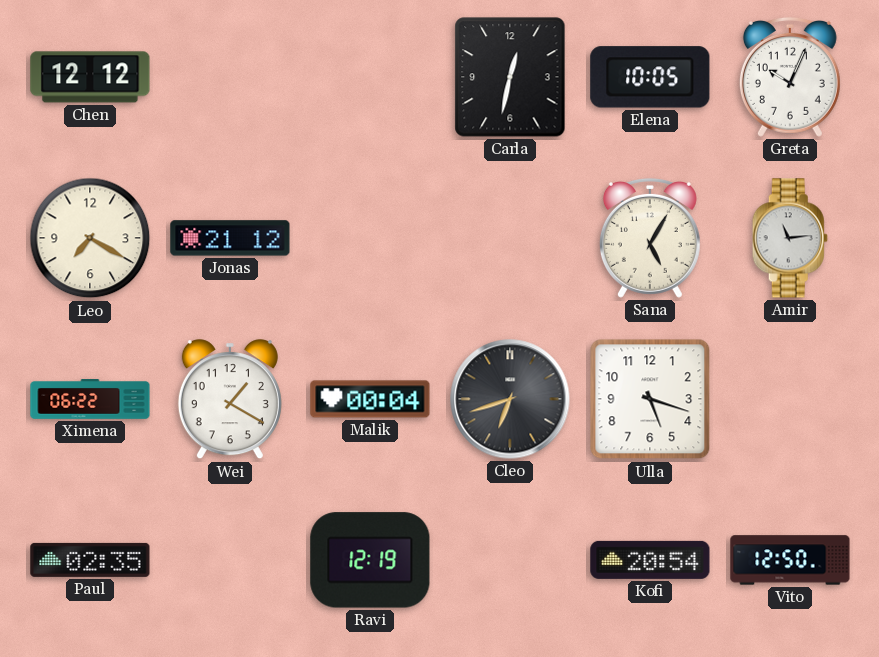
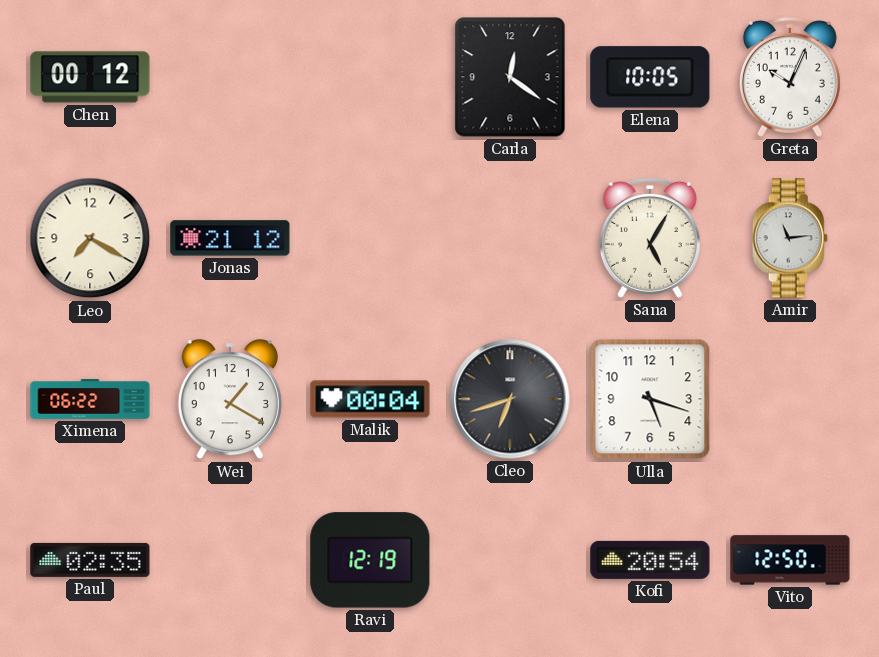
Chen: 12:12 -> 00:12 (90, 77)
Carla: 12:32 -> 12:21 (510, 77)
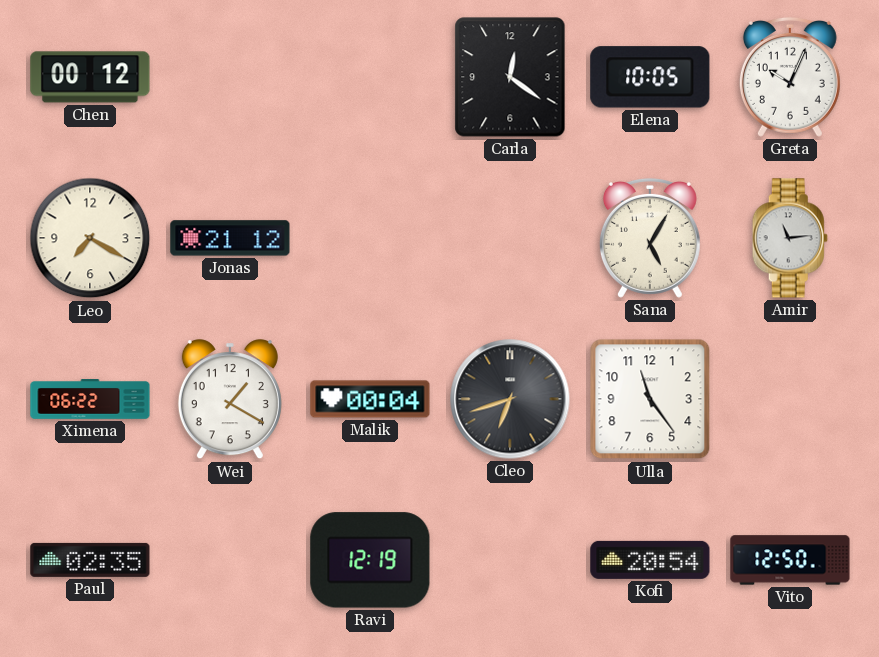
Ulla: 5:18 -> 11:24 (650, 399)
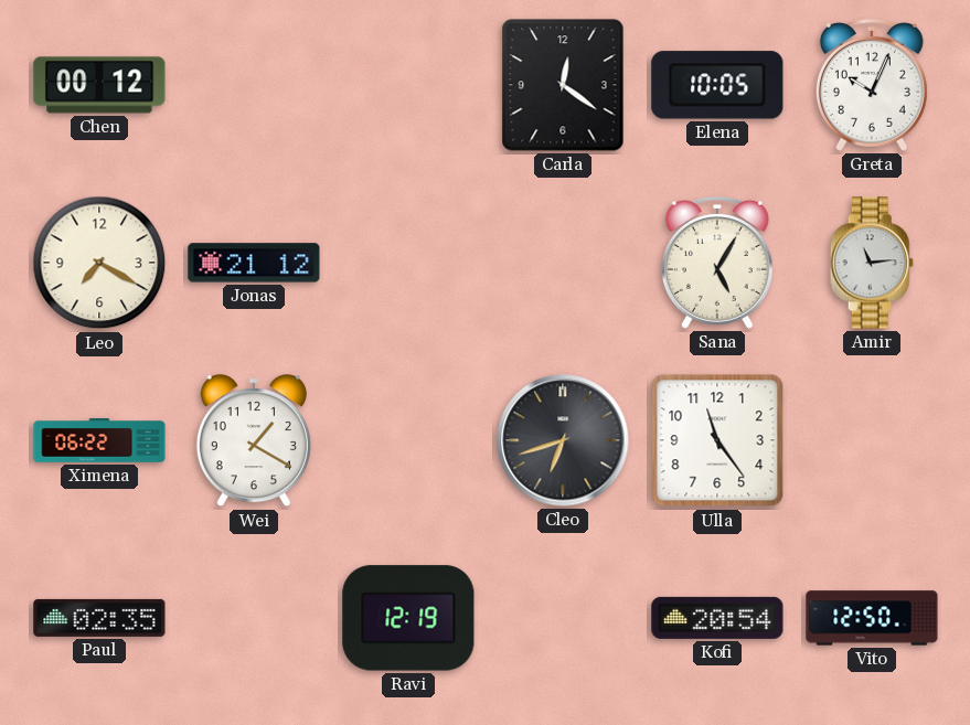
Malik: 00:04 -> none (370, 399)
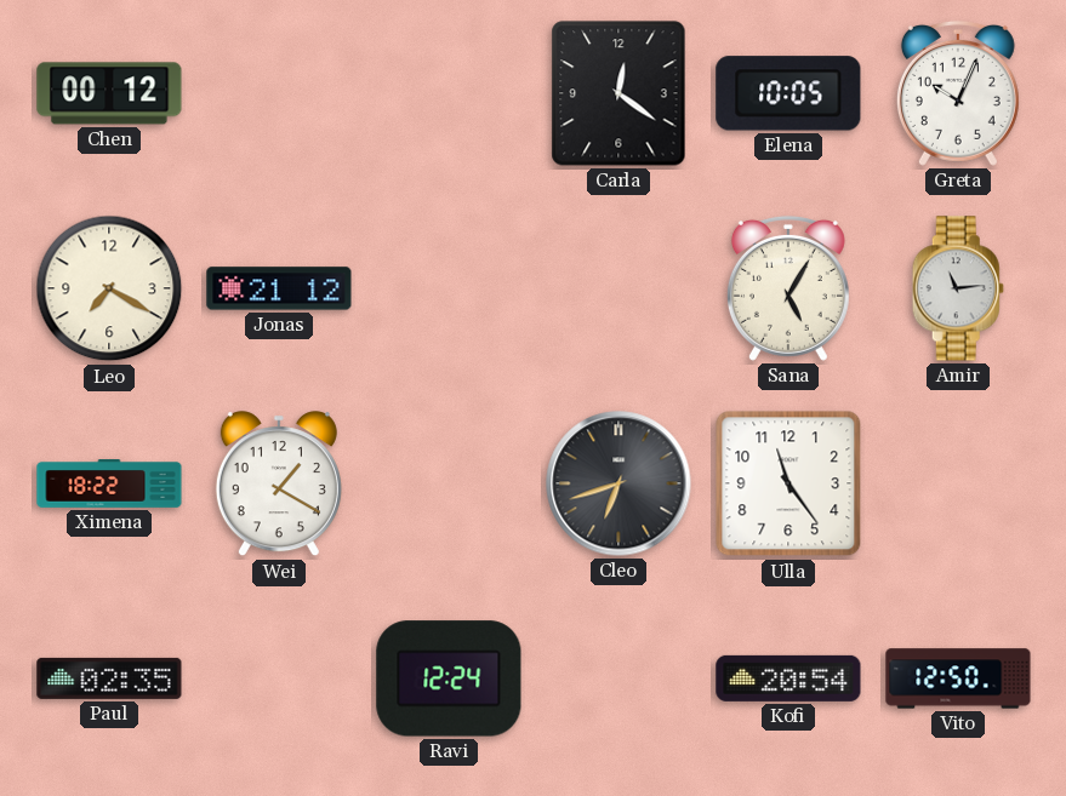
Ximena: 06:22 -> 18:22 (109, 483)
Ravi: 12:19 -> 12:24 (449, 678)
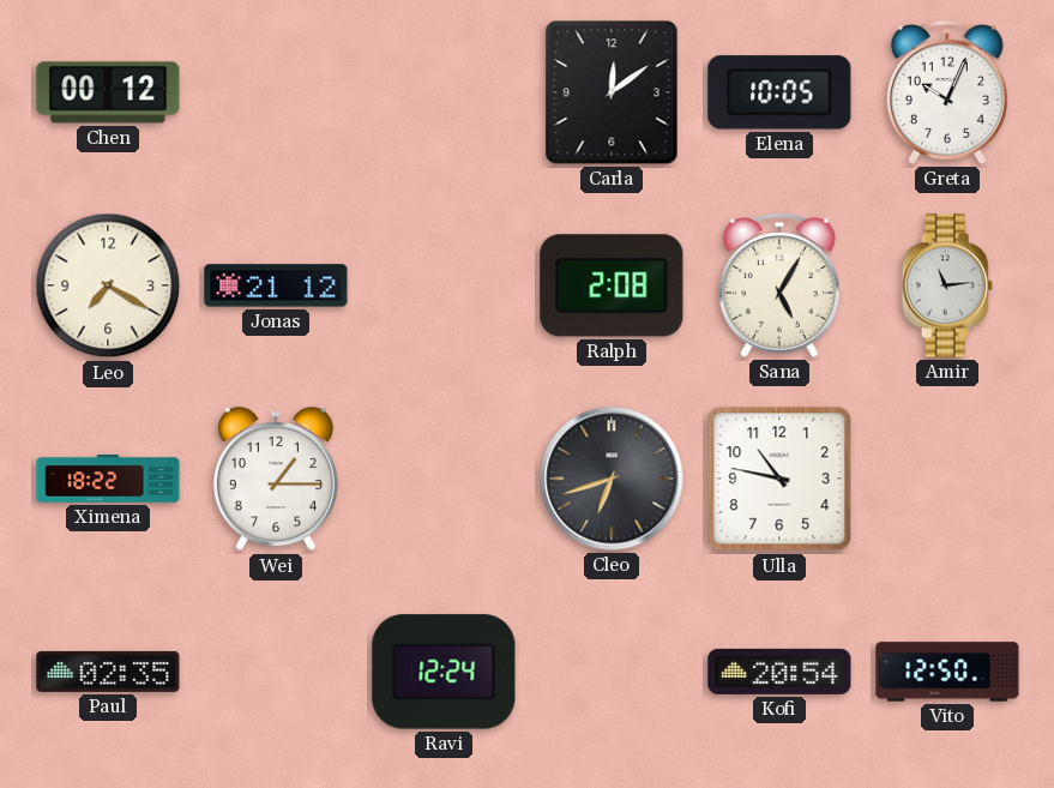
Carla: 12:21 -> 12:09 (612, 92)
Ralph: none -> 2:08 (612, 285)
Wei: 1:20 -> 1:15 (276, 480)
Ulla: 11:24 -> 10:47 (779, 479)
